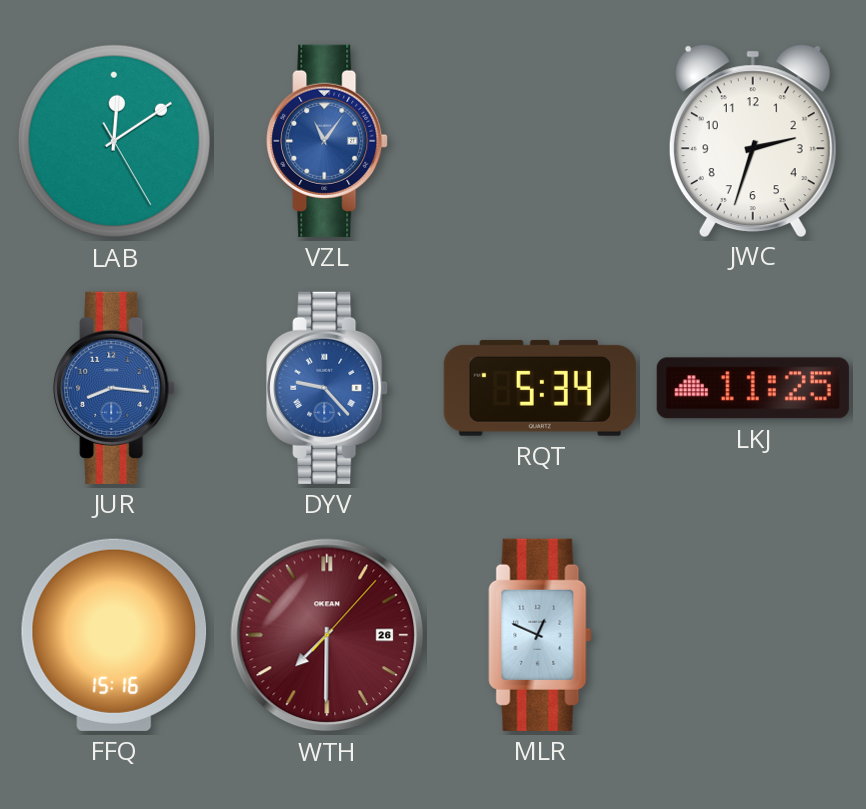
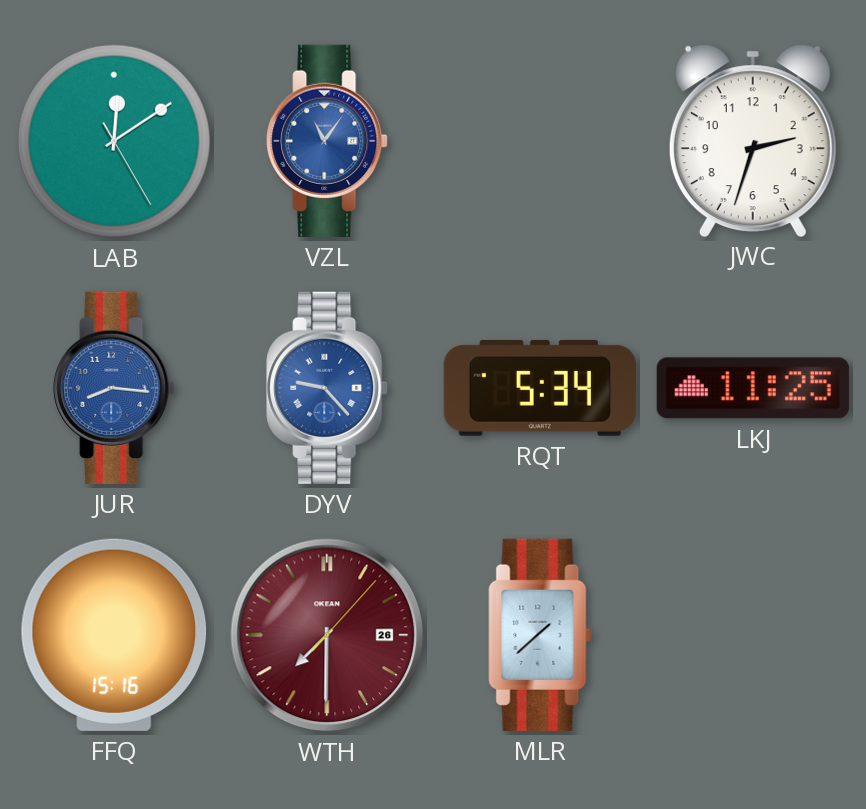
MLR: 12:49 -> 1:38 (540, 635)
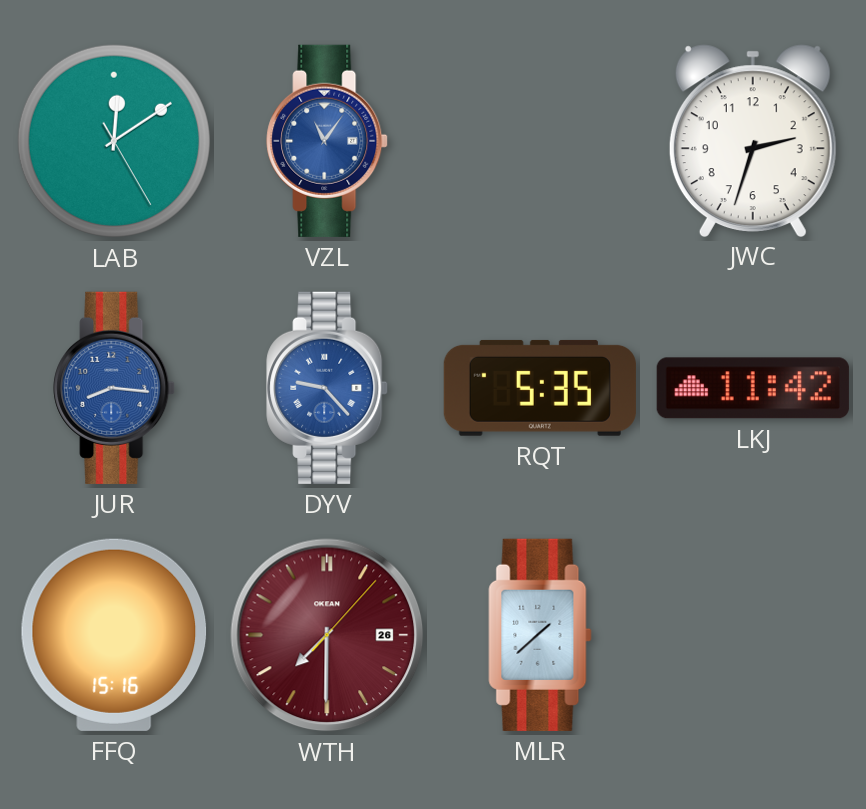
RQT: 5:34 -> 5:35 (540, 388)
LKJ: 11:25 -> 11:42 (753, 388)
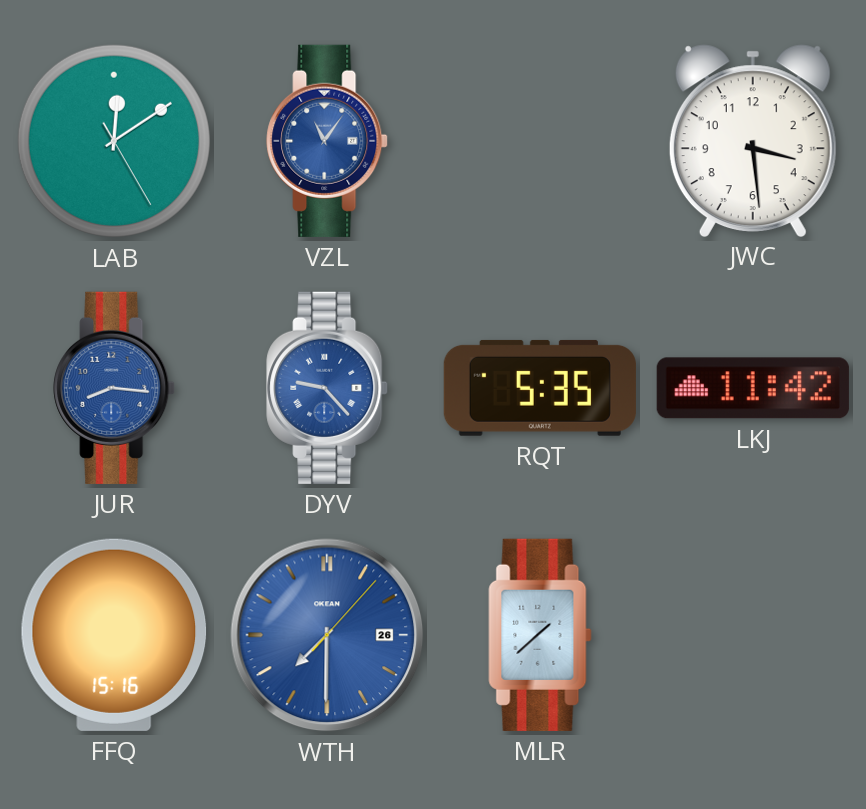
JWC: 2:33 -> 3:29 (753, 140)
WTH dial: burgundy -> blue (327, 635)
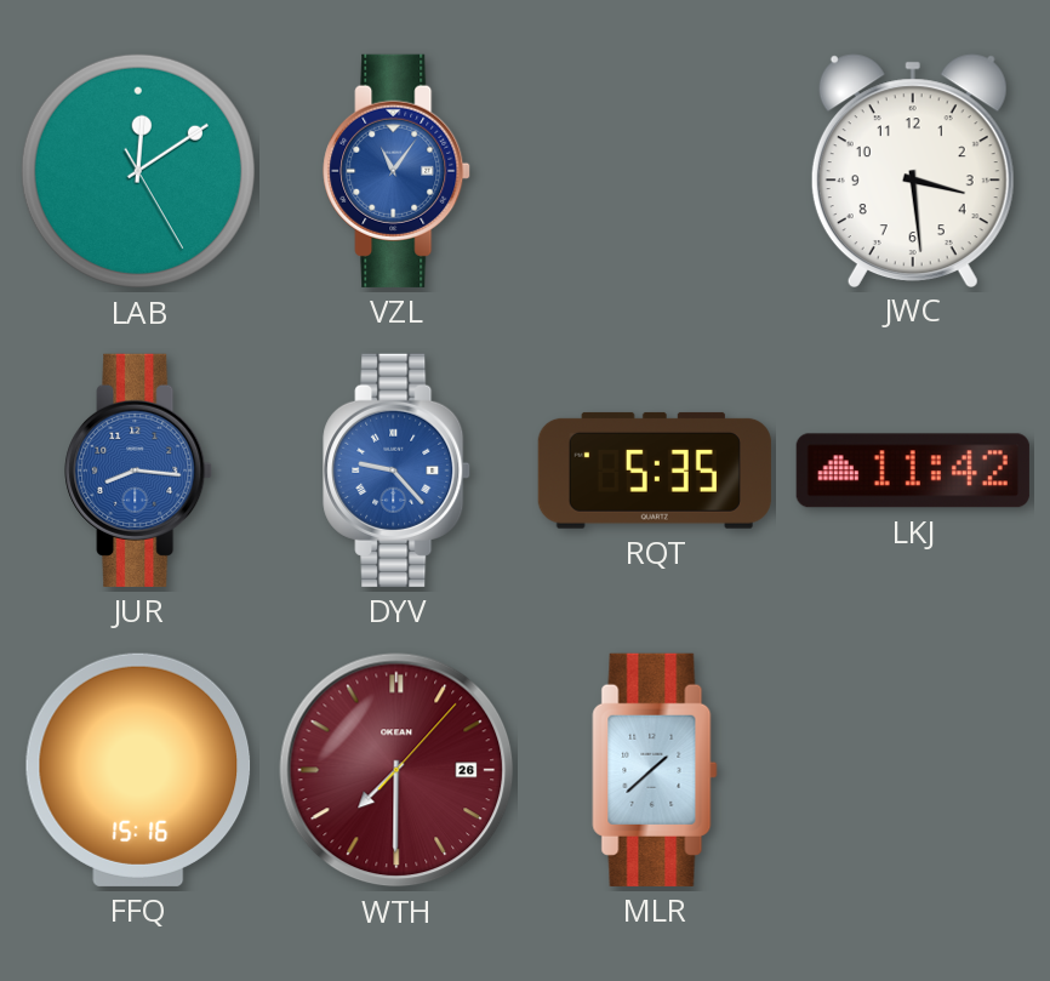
WTH dial: blue -> burgundy (396, 770)
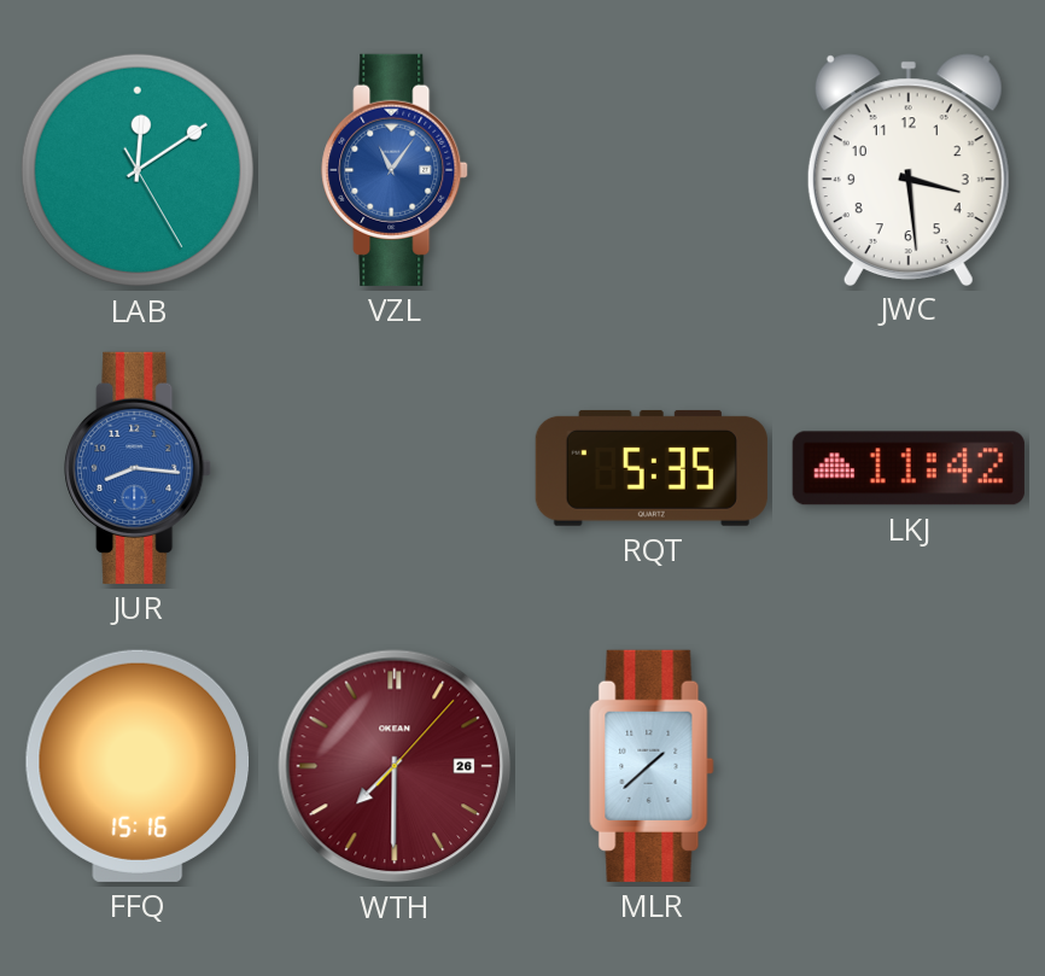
DYV: 9:23 -> none (396, 470)
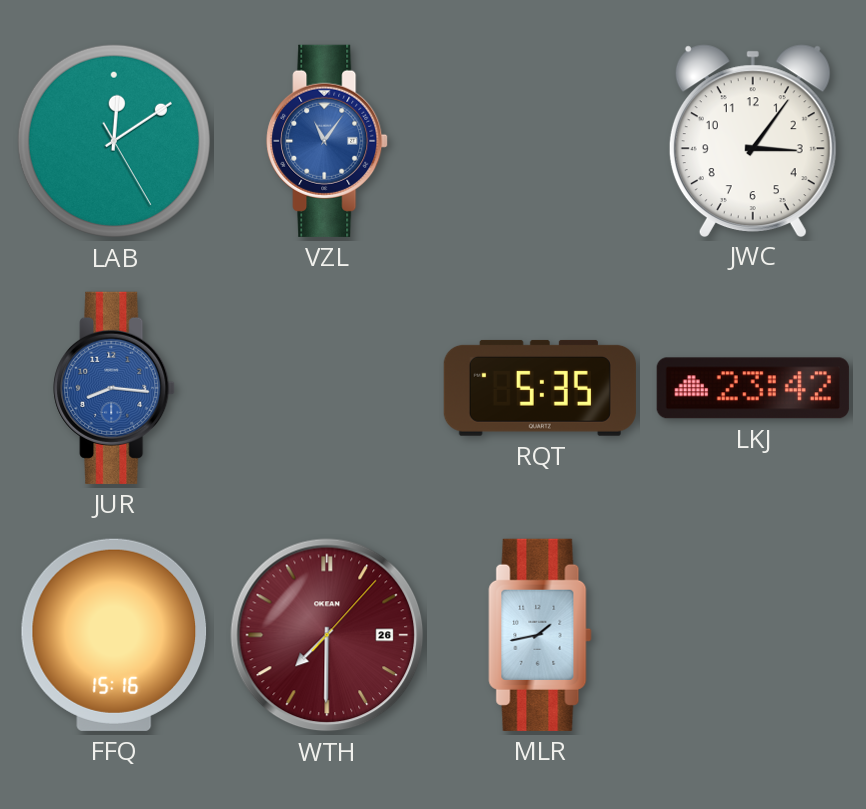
JWC: 3:29 -> 3:06 (753, 140)
LKJ: 11:42 -> 23:42 (753, 388)
MLR: 1:38 -> 1:43 (540, 635)
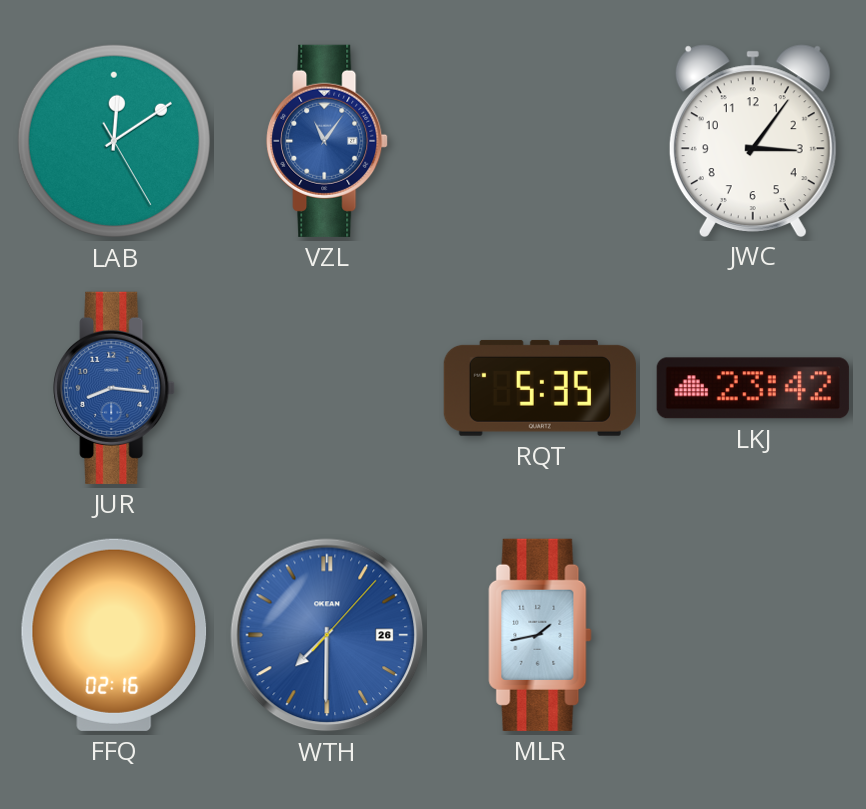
FFQ: 15:16 -> 02:16 (114, 635)
WTH dial: burgundy -> blue (327, 635)
